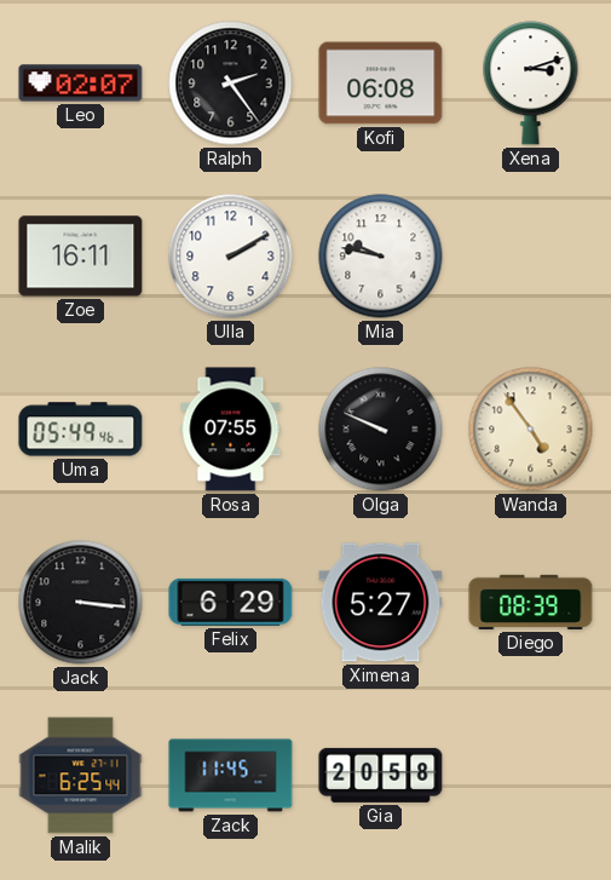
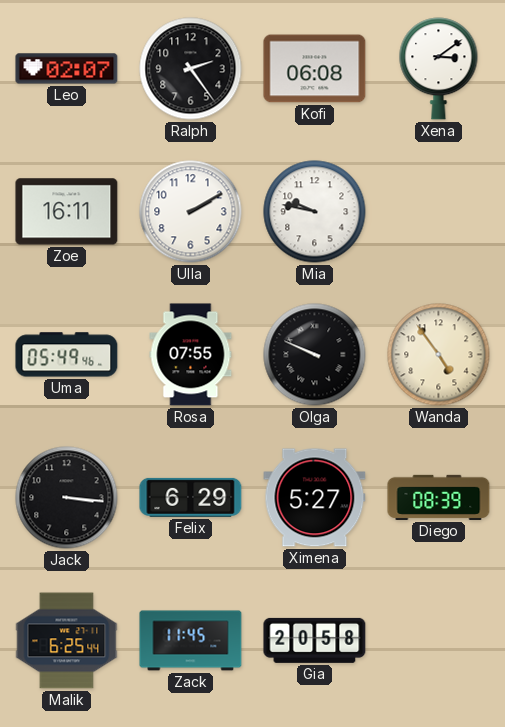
Xena: 3:12 -> 3:09 (439, 69)
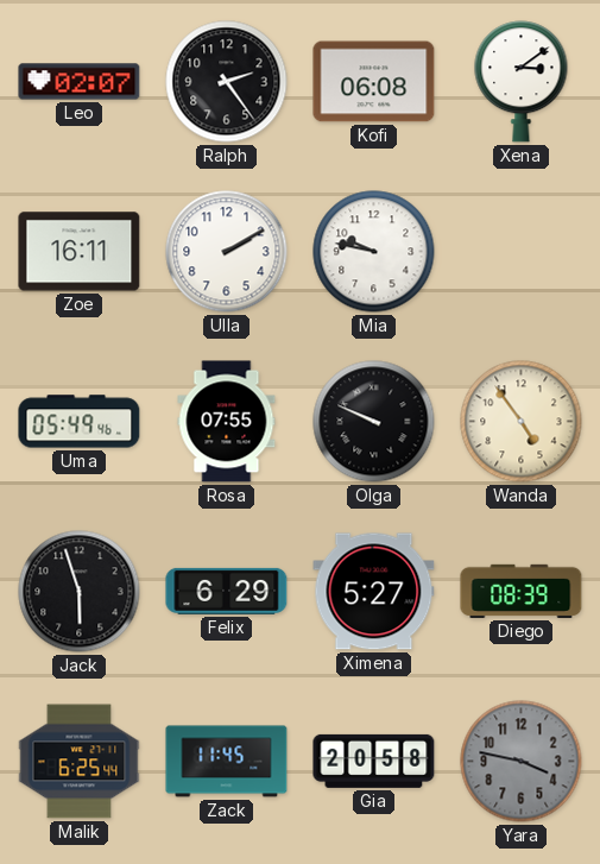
Jack: 3:16 -> 5:57 (80, 592)
Yara: none -> 3:47 (522, 762)
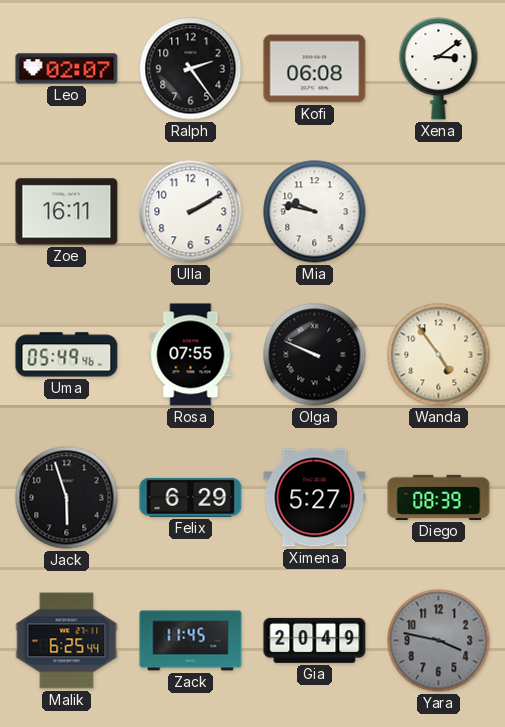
Gia: 20:58 -> 20:49 (315, 640)
